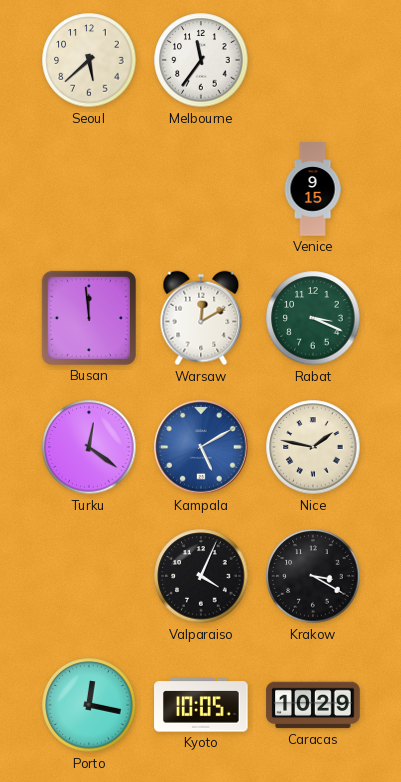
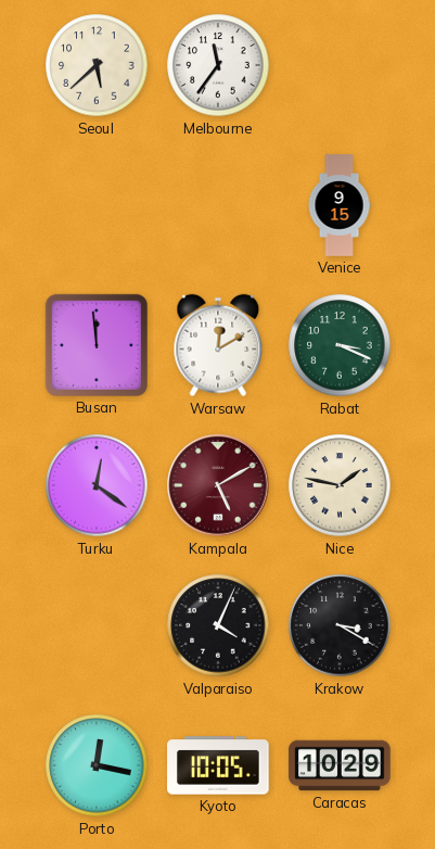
Kampala dial: blue -> burgundy (218, 485)
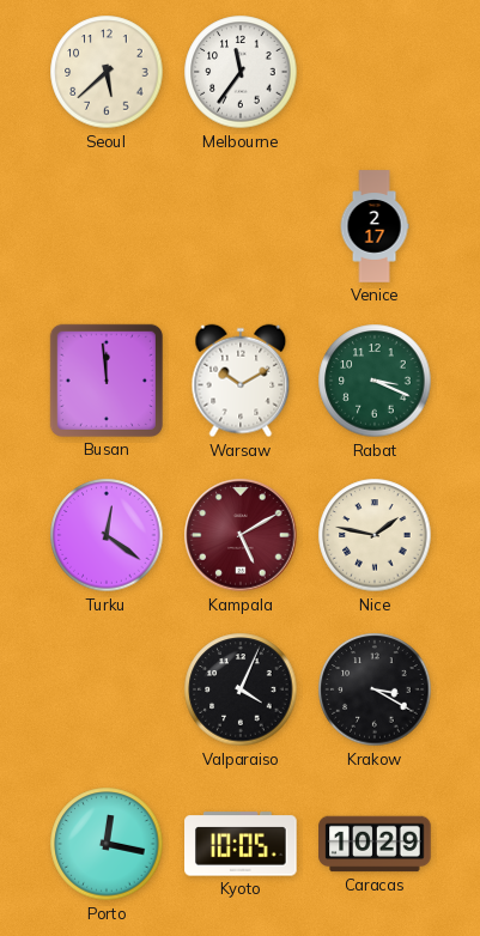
Venice: 9:15 -> 2:17 (375, 226)
Warsaw: 12:10 -> 10:10 (241, 381)
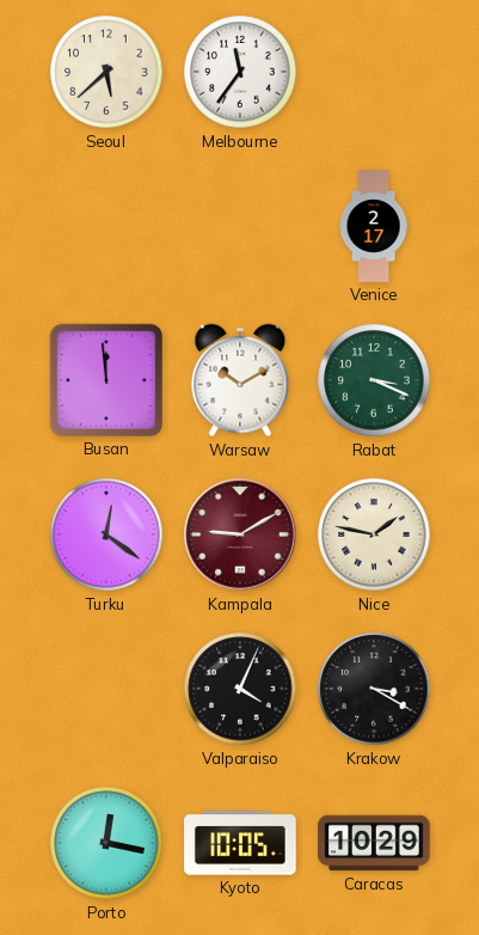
Kampala: 5:10 -> 9:10 (240, 534)
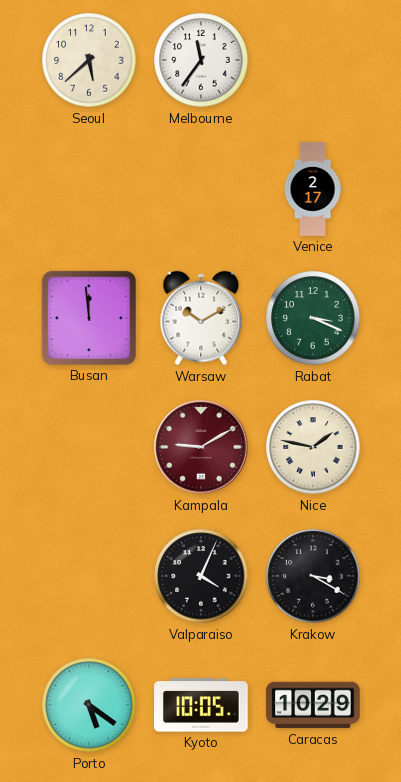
Turku: 12:21 -> none (106, 534)
Porto: 12:17 -> 5:21 (89, 705)
